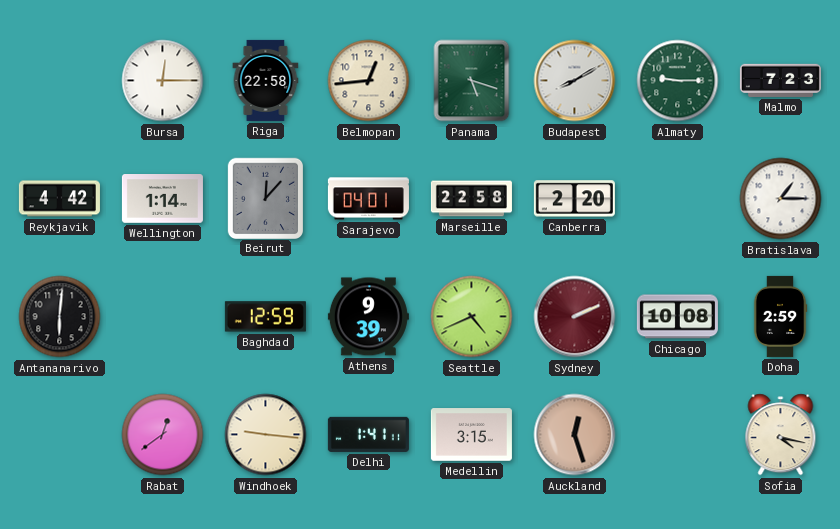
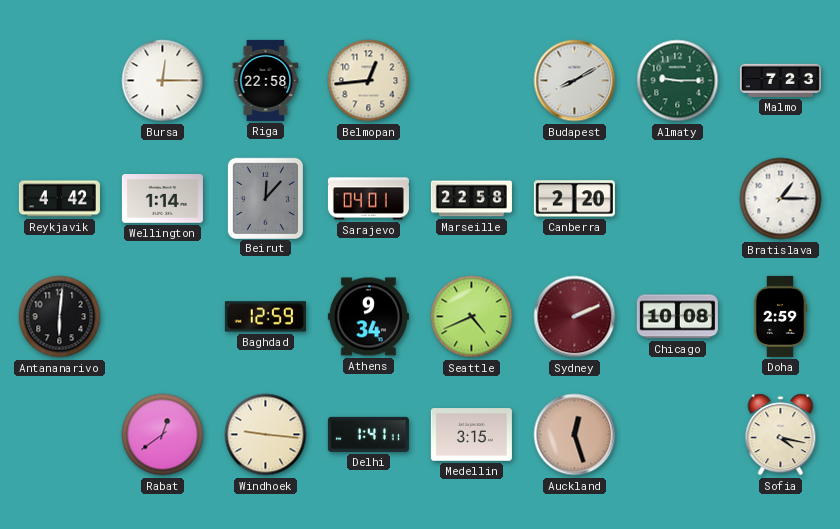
Panama: 5:18 -> none (472, 81)
Athens: 9:39 -> 9:34 (368, 317)
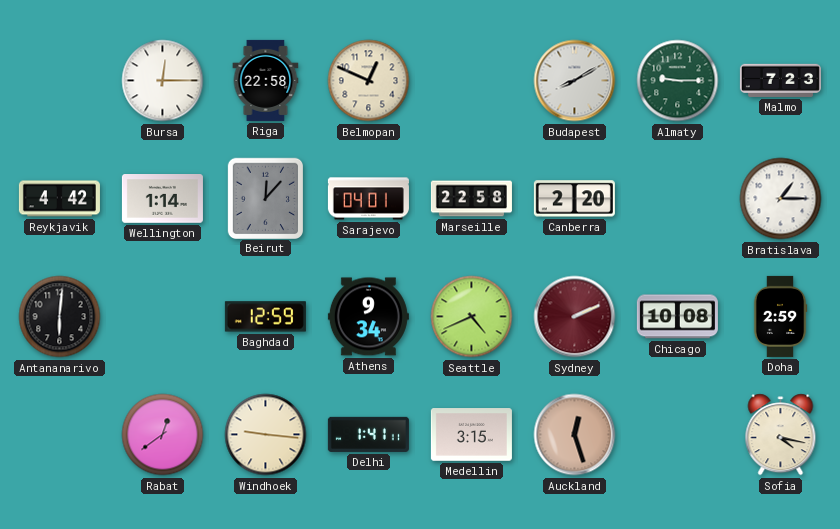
Belmopan: 12:44 -> 12:49 (369, 81)
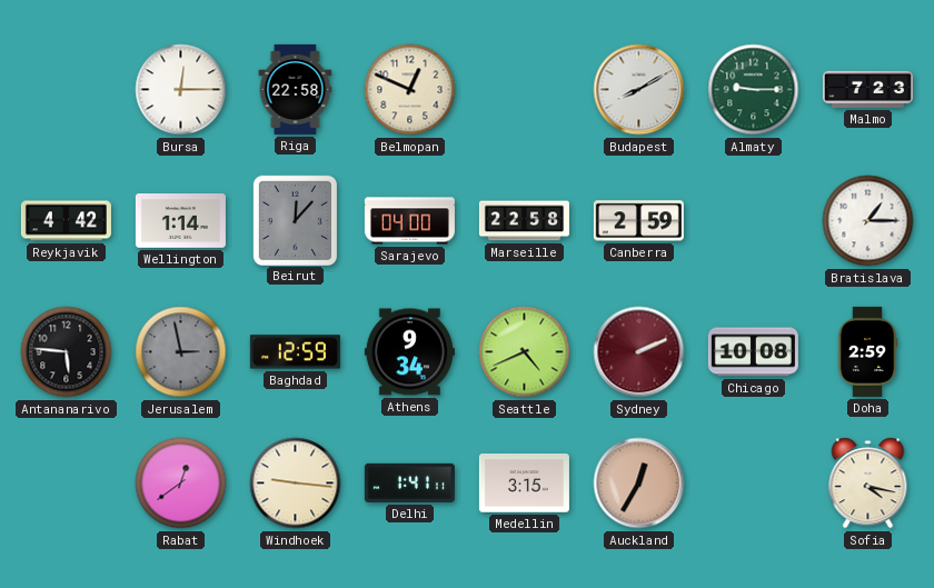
Sarajevo: 04:01 -> 04:00 (409, 221)
Canberra: 2:20 -> 2:59 (638, 221)
Antananarivo: 6:01 -> 5:46 (67, 352)
Jerusalem: none -> 2:58 (181, 352)
Auckland: 12:27 -> 12:35 (639, 484)
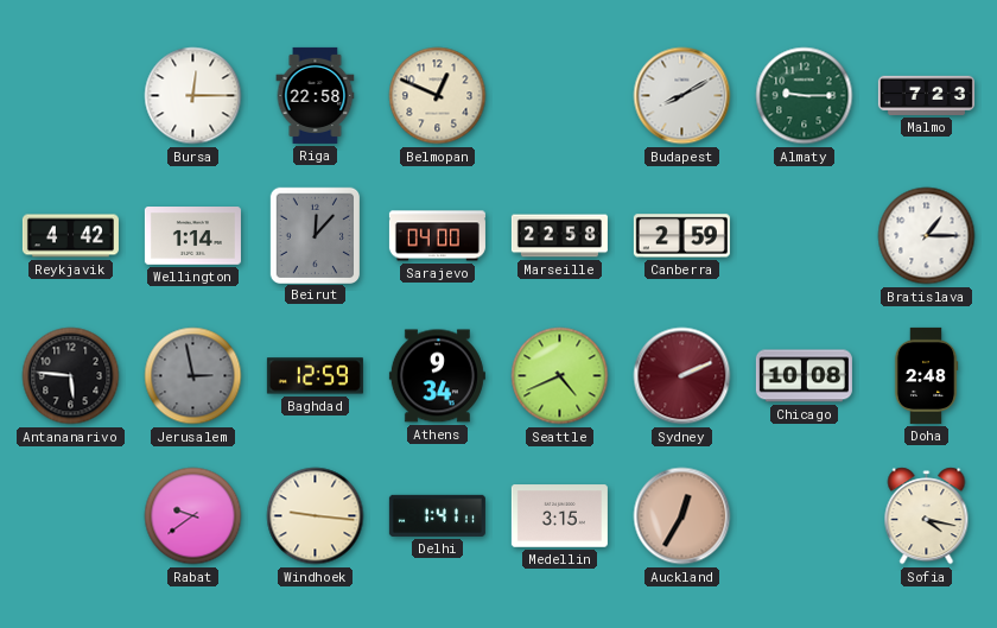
Doha: 2:59 -> 2:48 (926, 375)
Rabat: 12:39 -> 9:39 (193, 516)
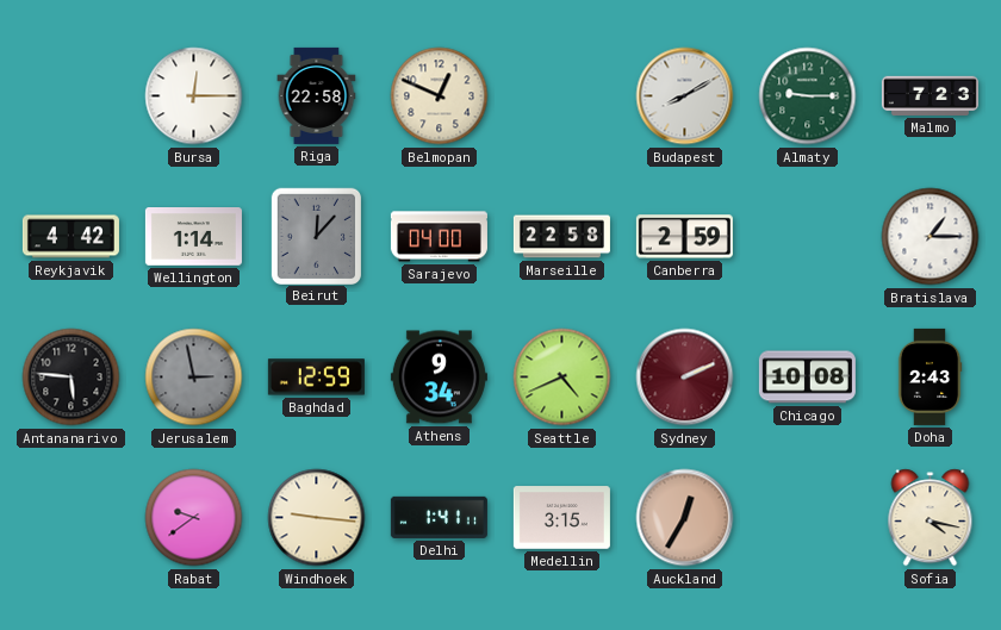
Doha: 2:48 -> 2:43 (929, 376)
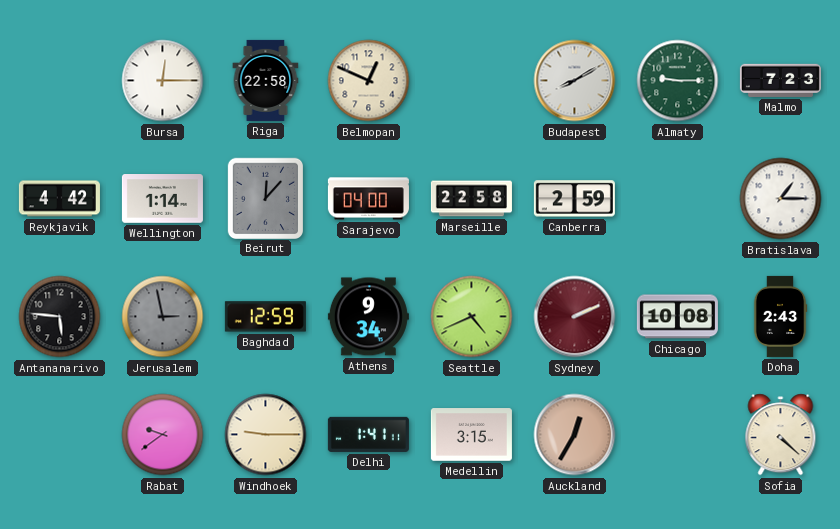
Windhoek: 9:16 -> 9:15 (266, 435)
Sofia: 4:17 -> 4:22 (781, 435)
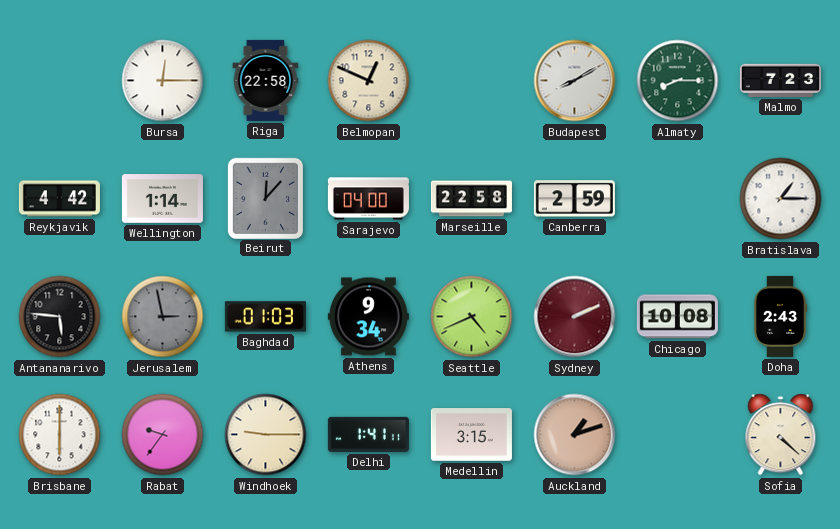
Almaty: 9:15 -> 8:15 (678, 81)
Baghdad: 12:59 -> 01:03 (265, 317)
Brisbane: none -> 6:00 (60, 435)
Rabat: 9:39 -> 9:36 (163, 435)
Auckland: 12:35 -> 1:12 (575, 435)
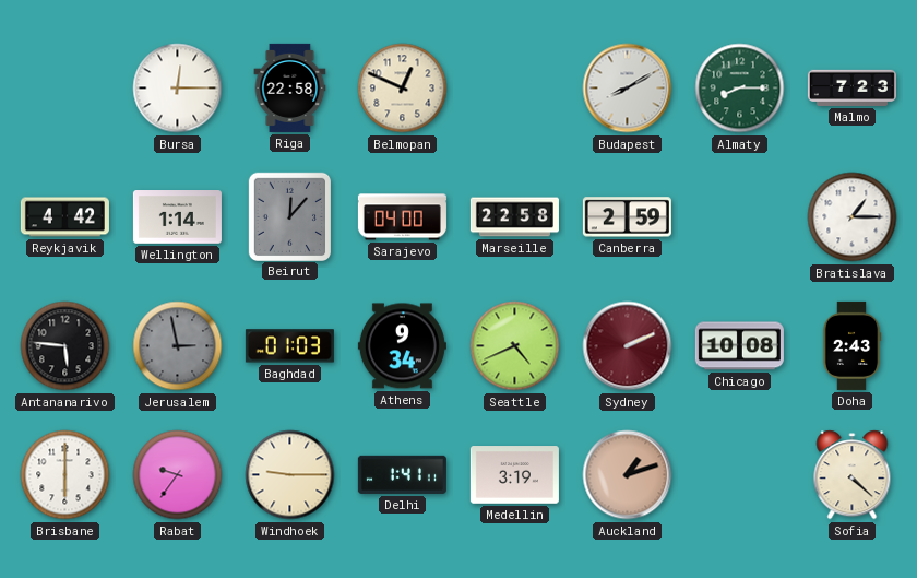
Medellin: 3:15 -> 3:19 (514, 475)
